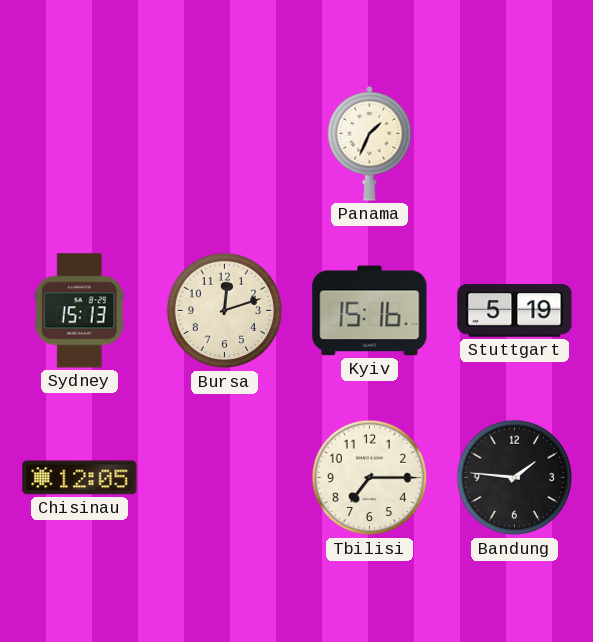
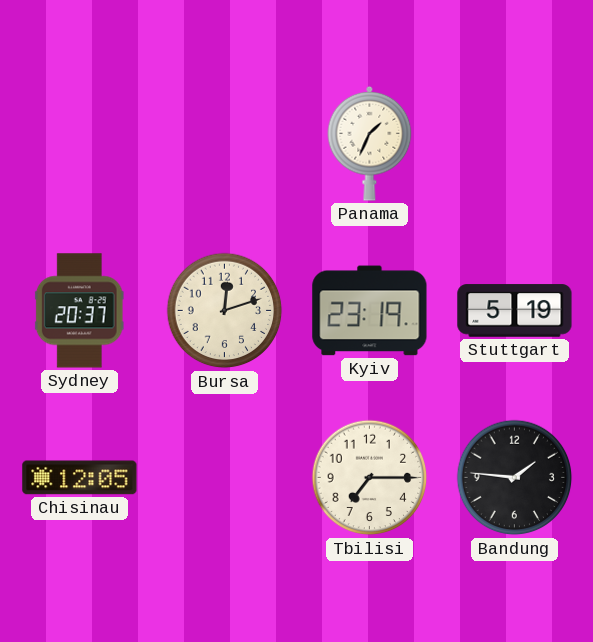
Sydney: 15:13 -> 20:37 (79, 311)
Kyiv: 15:16 -> 23:19 (370, 311)
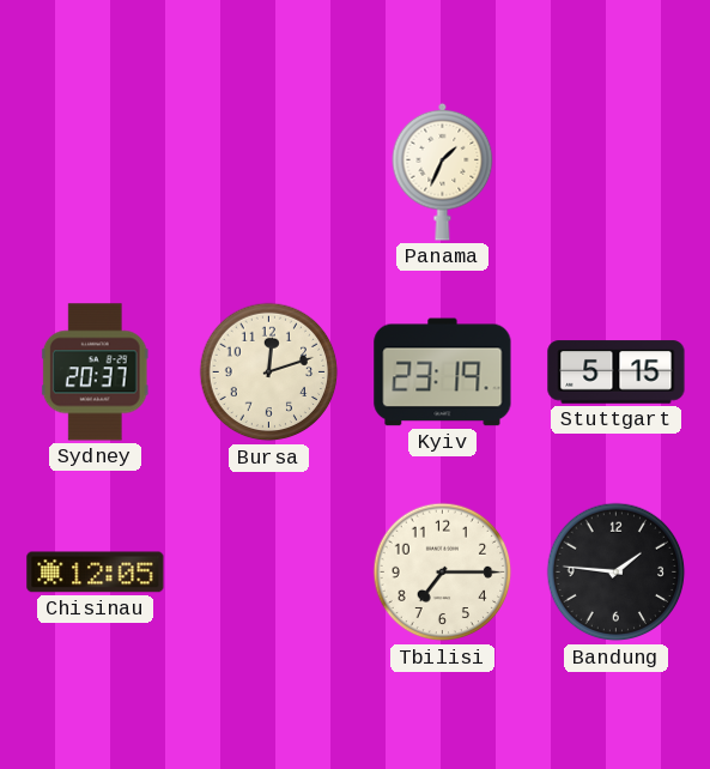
Stuttgart: 5:19 -> 5:15 (617, 373)
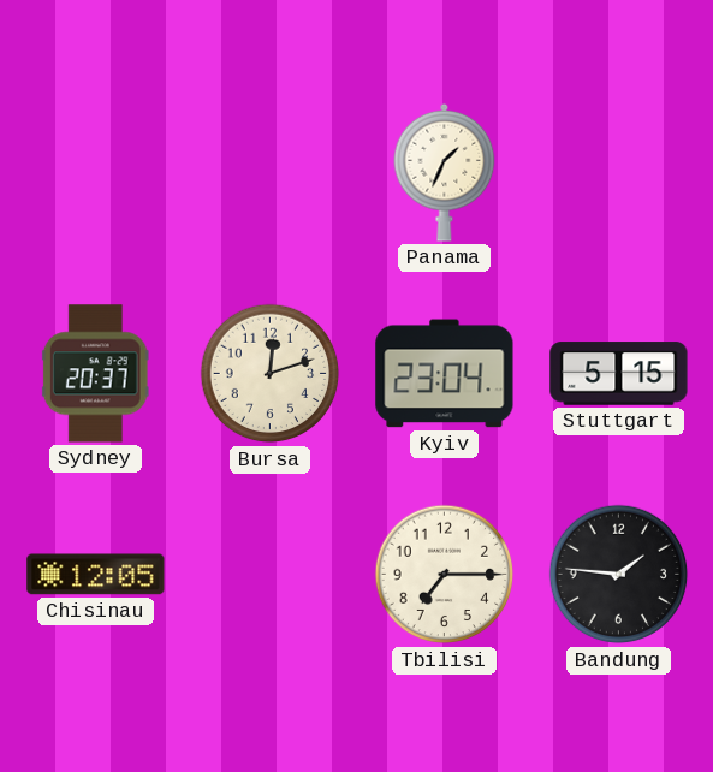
Kyiv: 23:19 -> 23:04 (445, 374)
